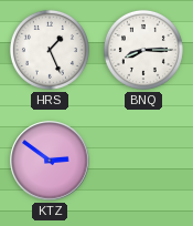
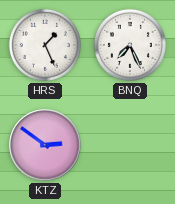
BNQ: 8:15 -> 7:26 (130, 45)
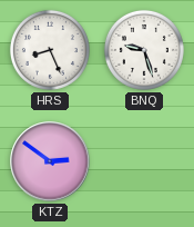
HRS: 1:26 -> 8:26 (50, 50)
BNQ: 7:26 -> 9:27 (144, 50)
